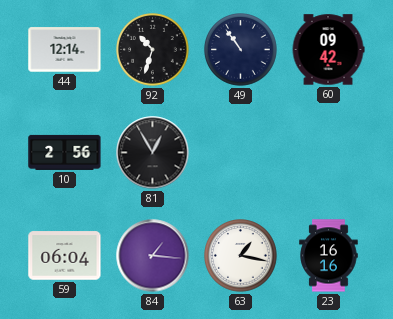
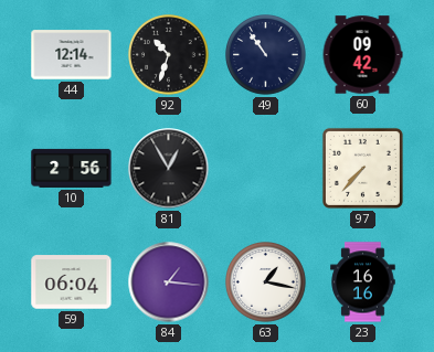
97: none -> 7:37 (362, 168)
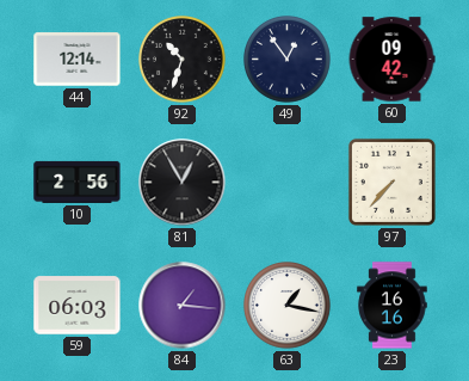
49: 10:54 -> 12:54 (288, 60)
59: 06:04 -> 06:03 (78, 306)
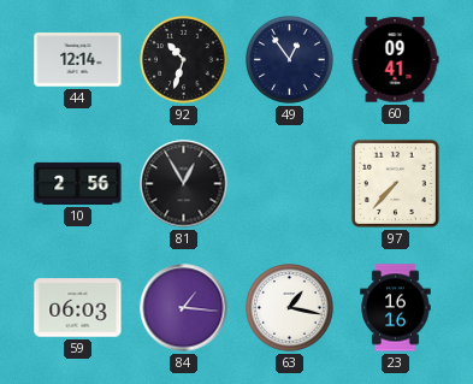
60: 09:42 -> 09:41 (395, 60)
